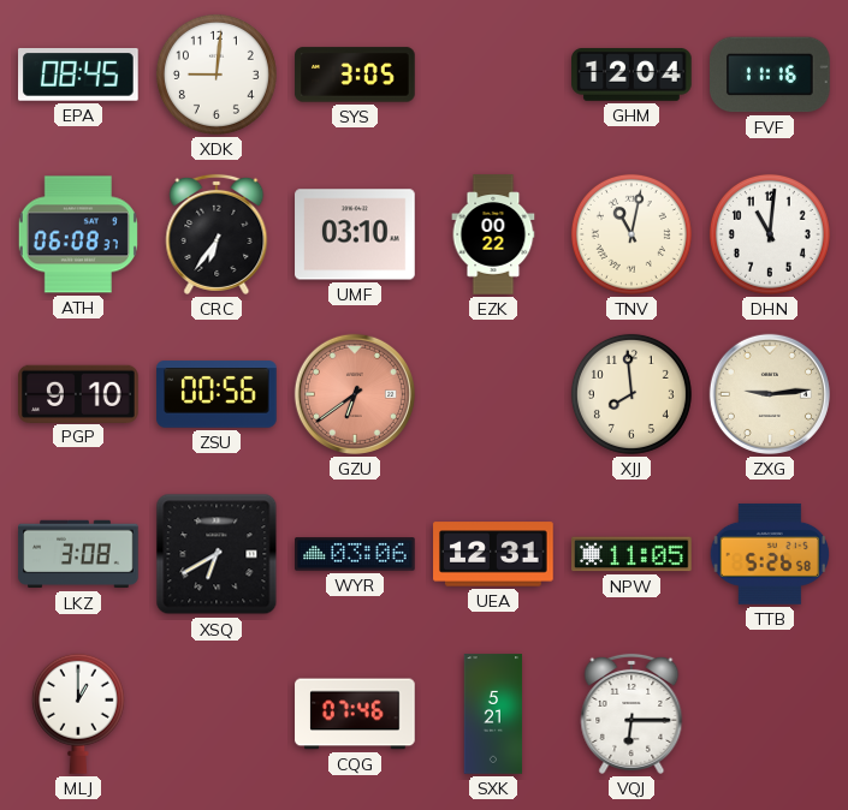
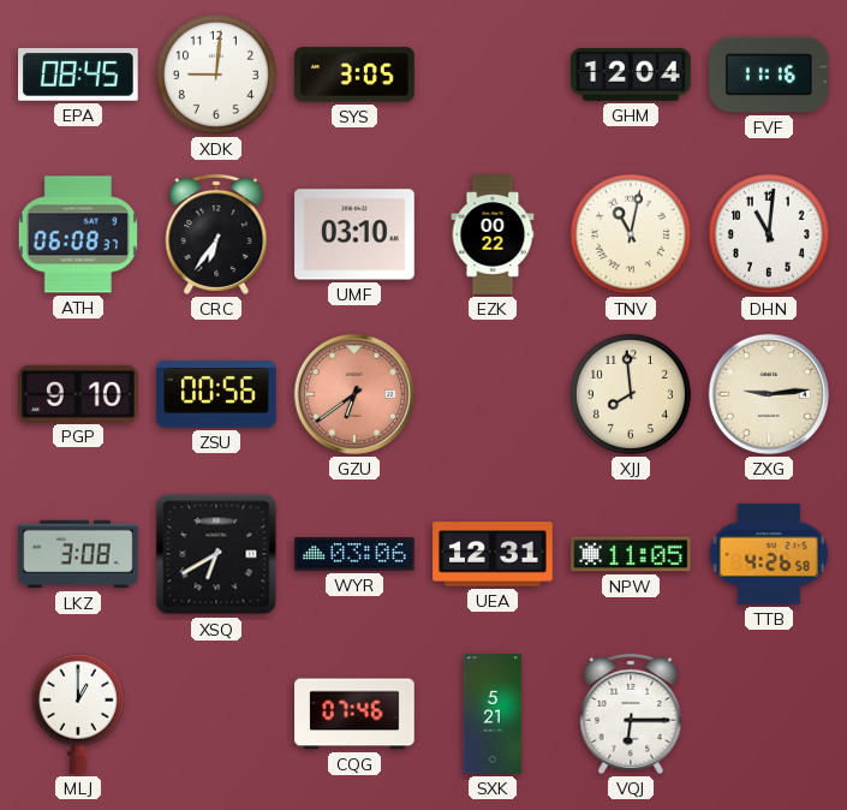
TTB: 5:26 -> 4:26 (769, 554)
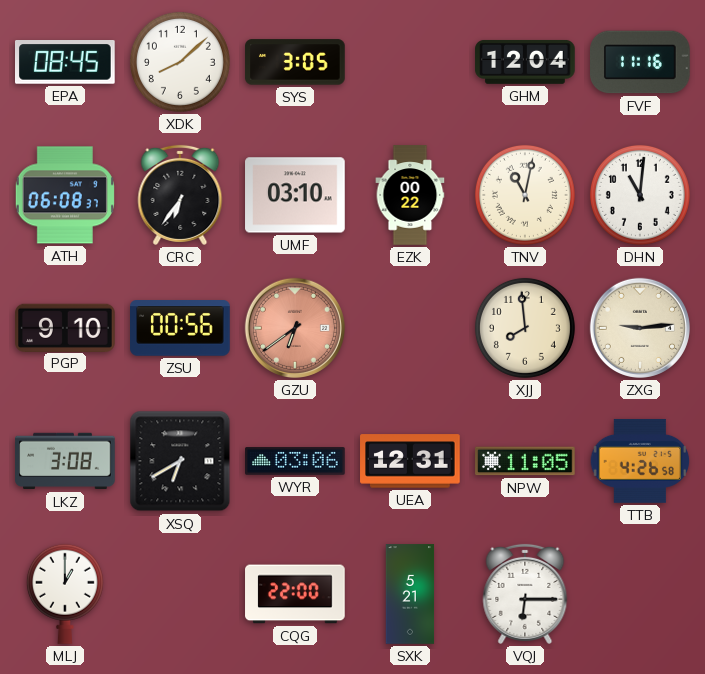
XDK: 9:01 -> 8:08 (180, 62)
CQG: 07:46 -> 22:00 (295, 594)
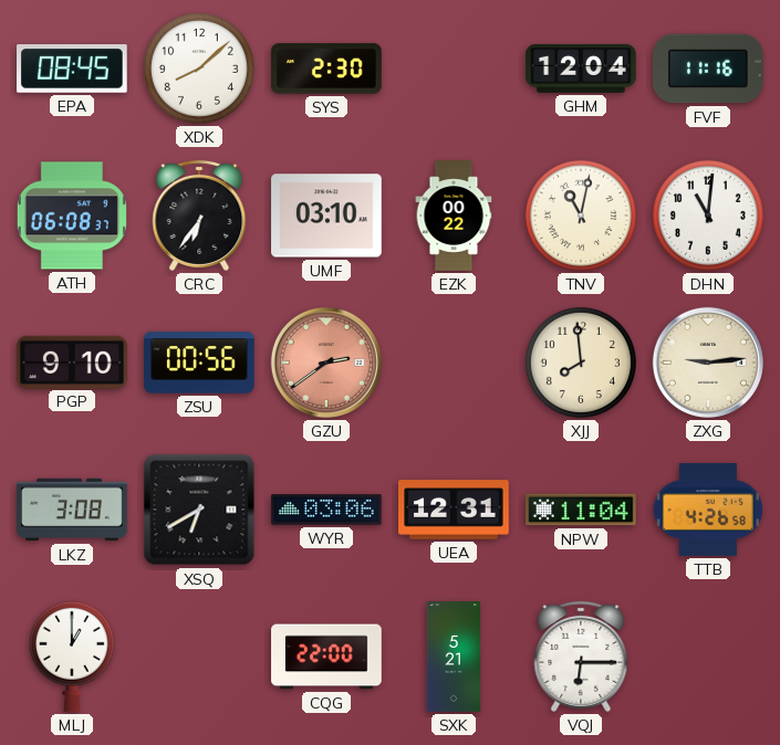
SYS: 3:05 -> 2:30 (326, 69)
GZU: 6:39 -> 2:39 (326, 363)
NPW: 11:05 -> 11:04 (581, 510)
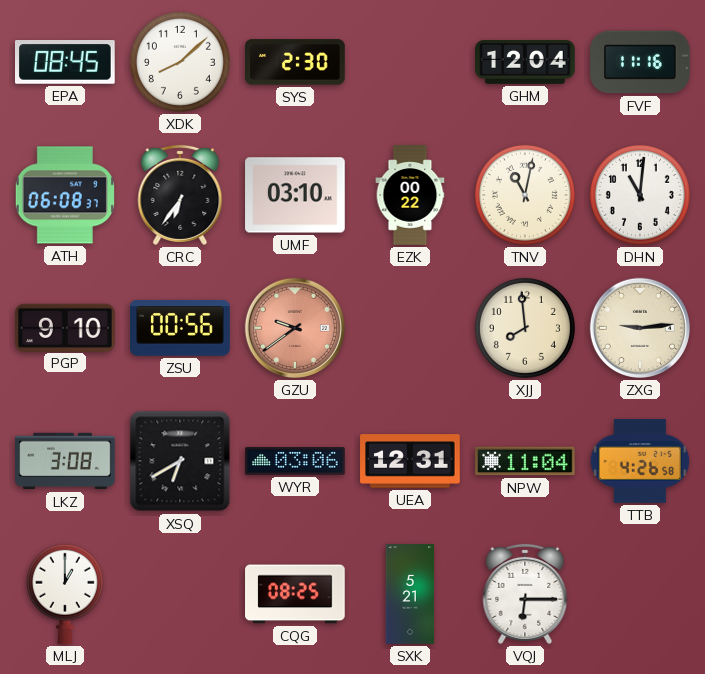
GZU: 2:39 -> 9:39 (295, 328)
CQG: 22:00 -> 08:25 (295, 594)
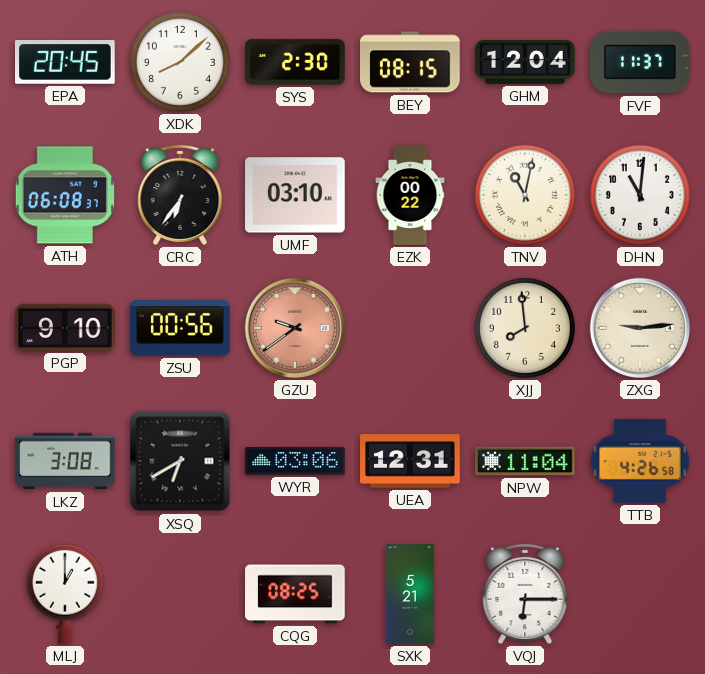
EPA: 08:45 -> 20:45 (65, 63)
BEY: none -> 08:15 (410, 62)
FVF: 11:16 -> 11:37 (641, 62)
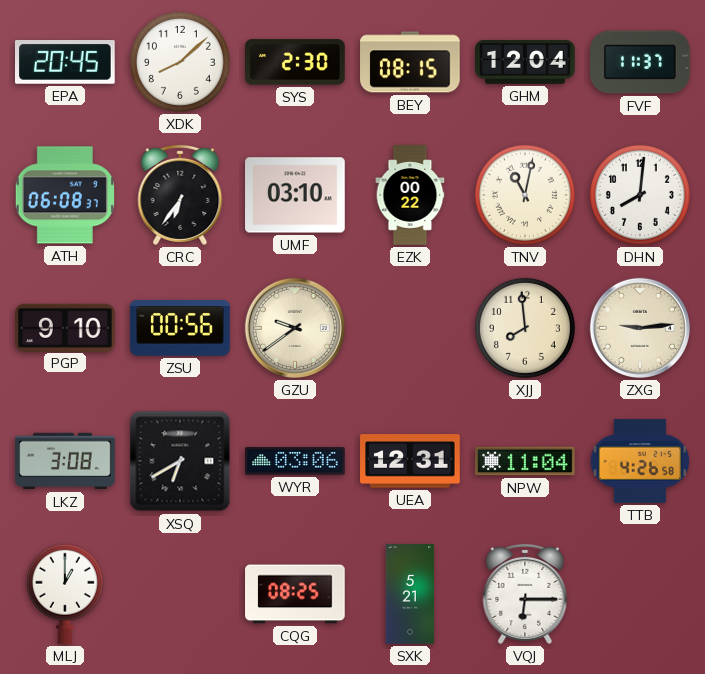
DHN: 11:01 -> 8:01 (640, 195)
GZU dial: salmon -> cream (295, 328)
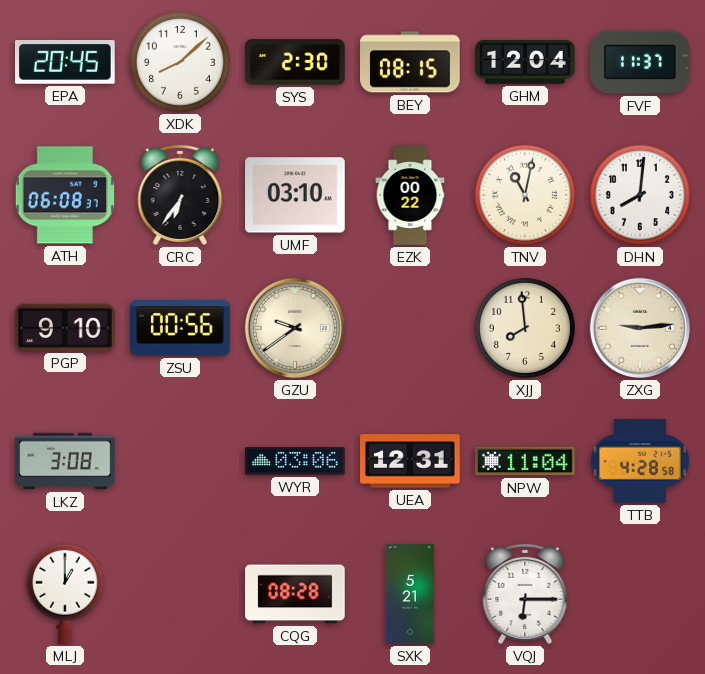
XSQ: 6:40 -> none (180, 461)
TTB: 4:26 -> 4:28 (640, 461)
CQG: 08:25 -> 08:28 (295, 594)
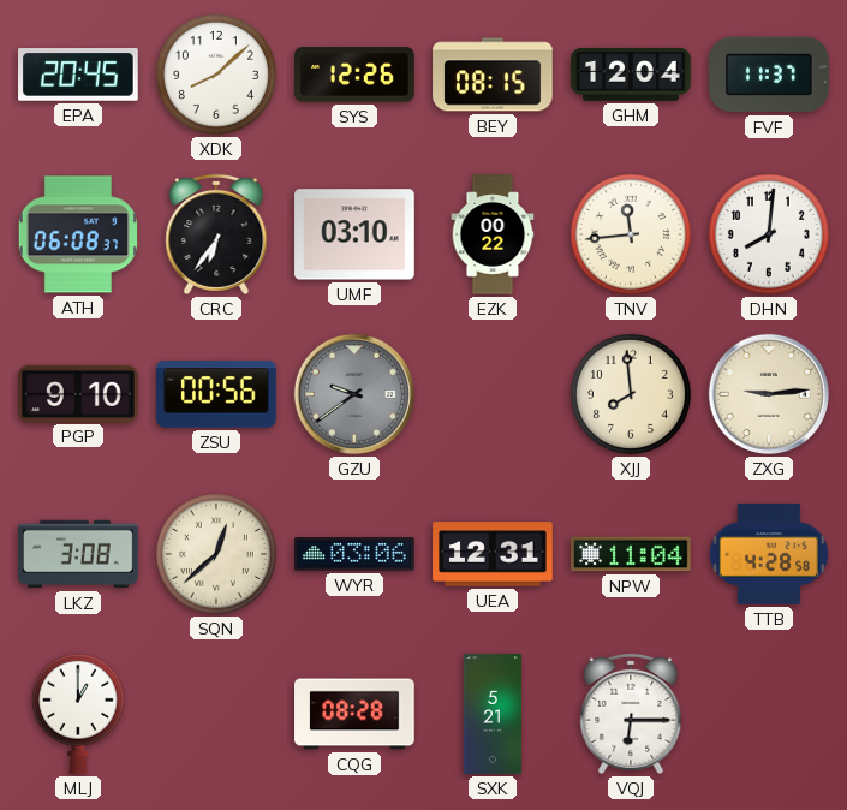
SYS: 2:30 -> 12:26 (354, 75)
TNV: 11:02 -> 11:44 (631, 234)
GZU dial: cream -> grey (354, 394)
SQN: none -> 12:38 (216, 554)
